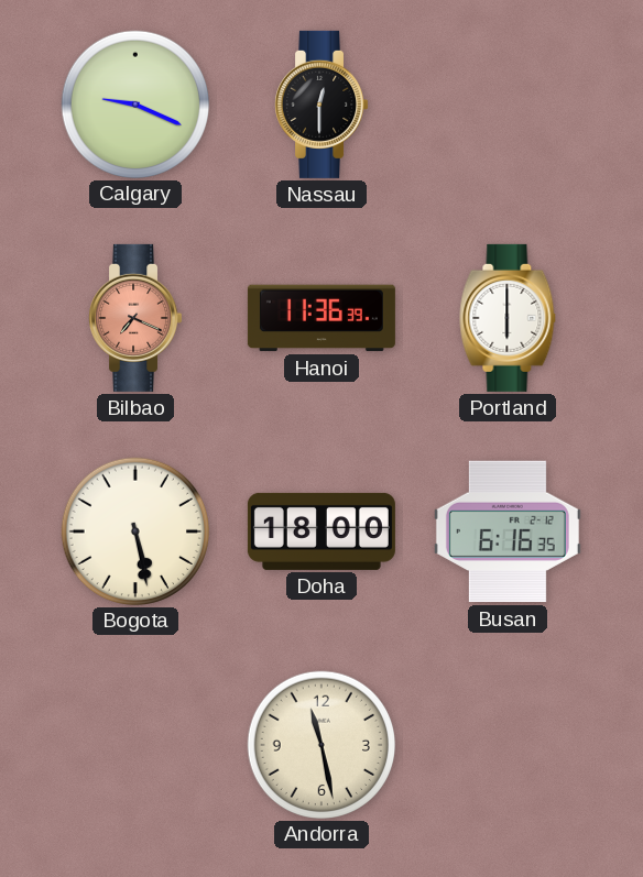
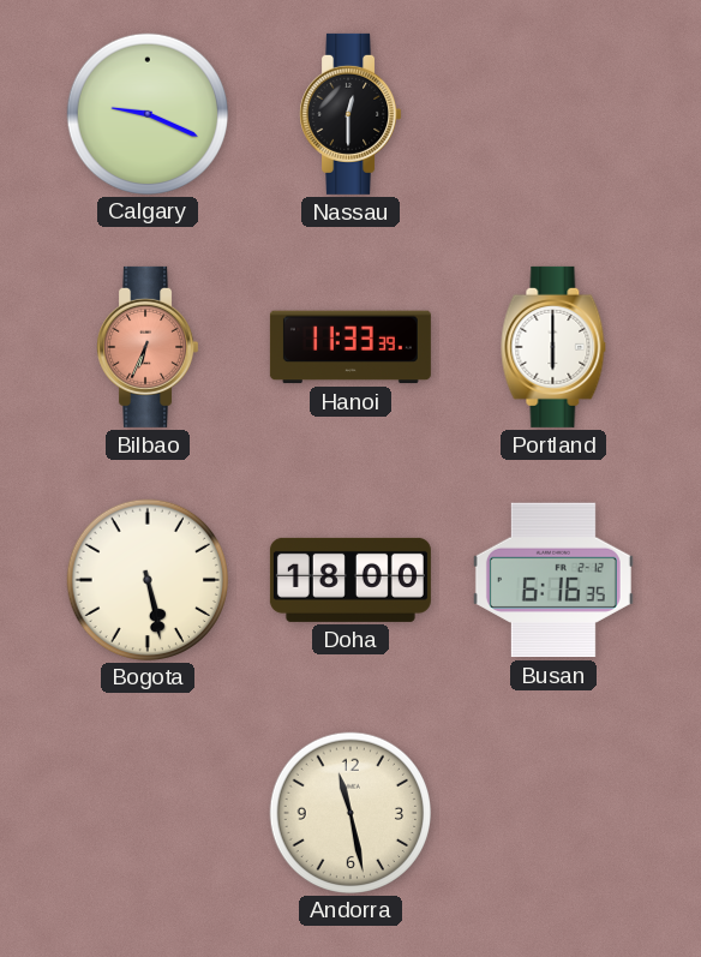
Bilbao: 7:19 -> 6:34 (148, 347)
Hanoi: 11:36 -> 11:33 (350, 347)
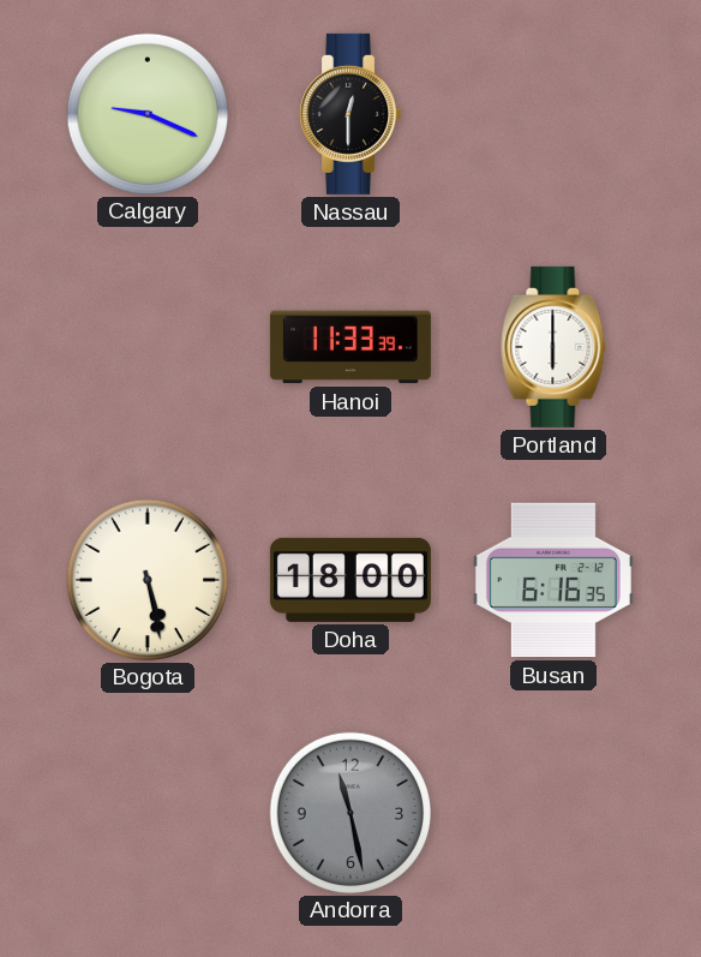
Bilbao: 6:34 -> none (148, 347)
Andorra dial: cream -> grey (349, 812)
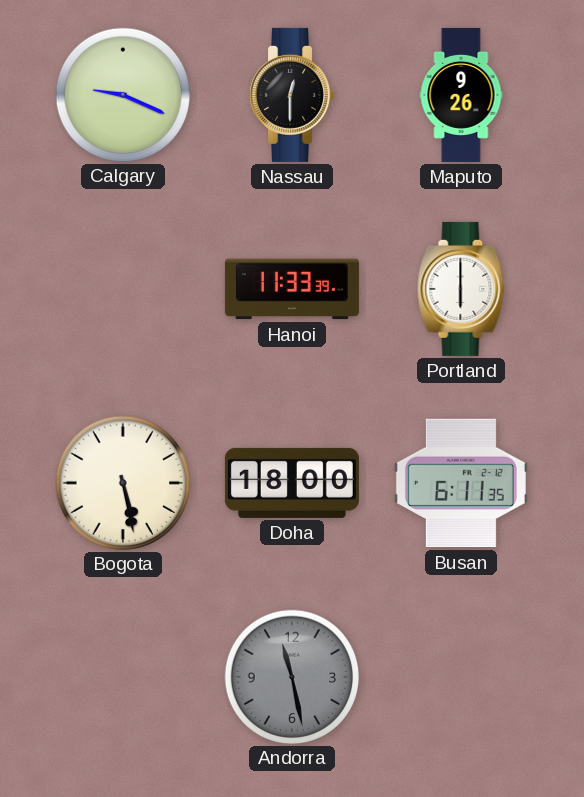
Maputo: none -> 9:26 (461, 95)
Busan: 6:16 -> 6:11 (461, 483)
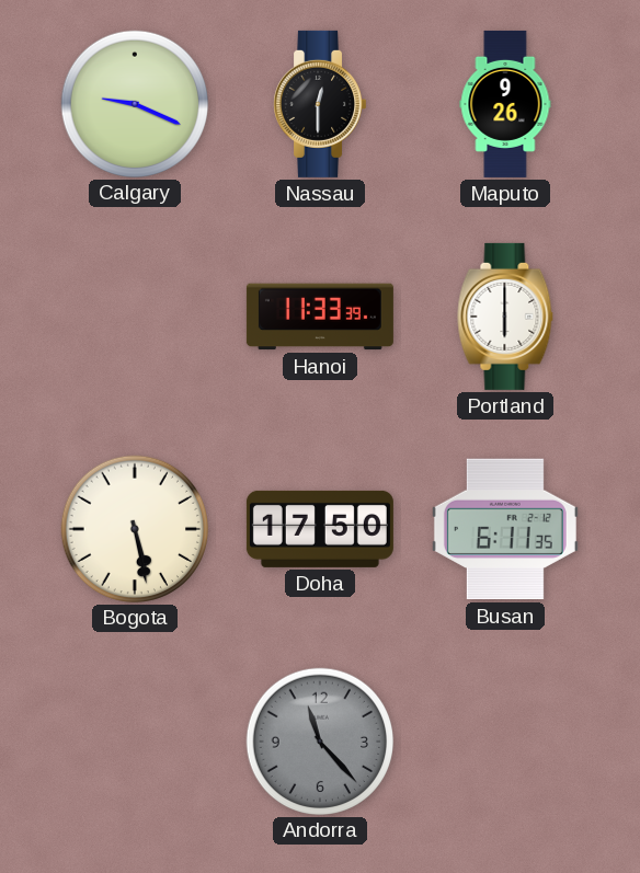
Doha: 18:00 -> 17:50 (320, 529)
Andorra: 11:28 -> 11:23 (319, 740)
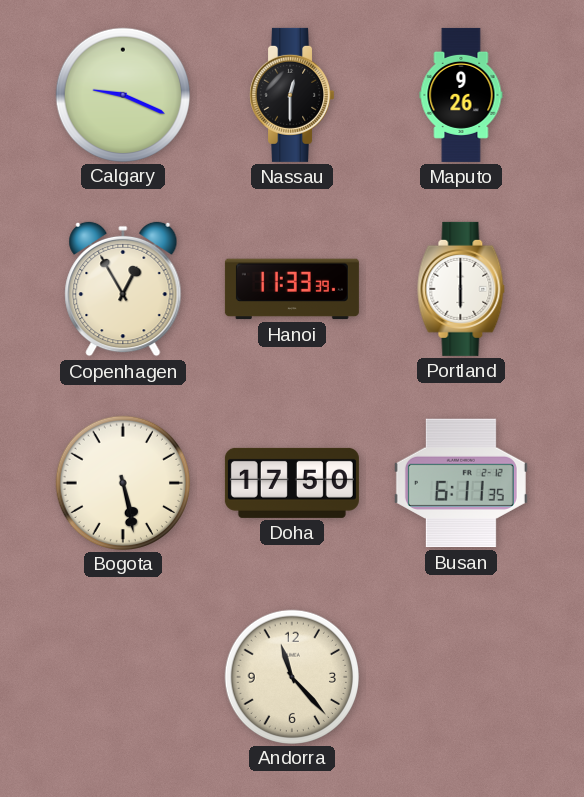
Copenhagen: none -> 12:55 (123, 289)
Andorra dial: grey -> cream (291, 676)
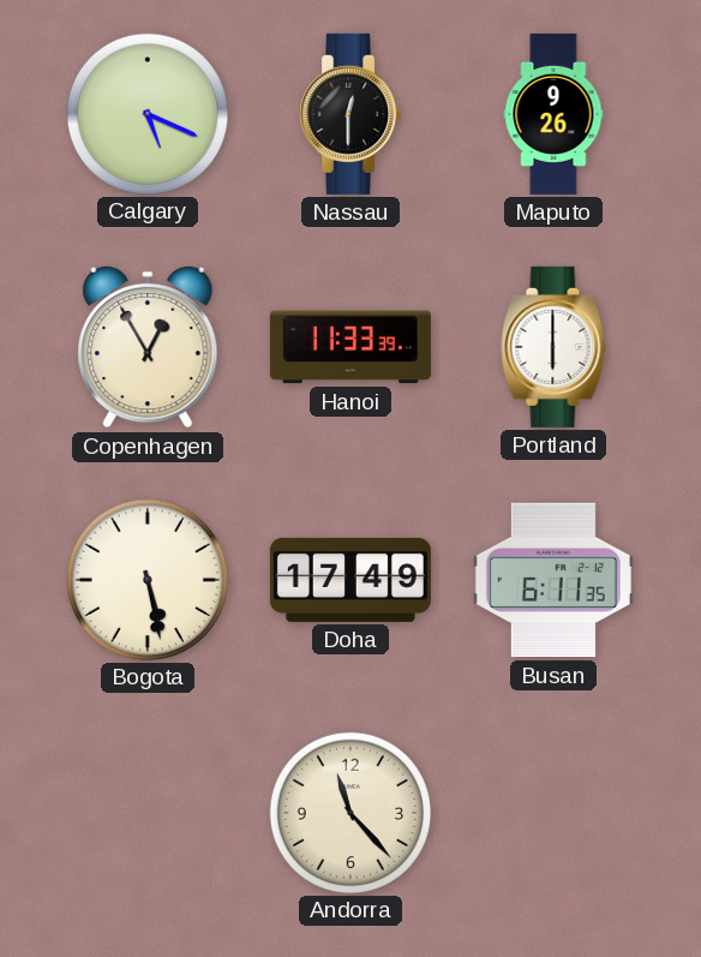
Calgary: 9:19 -> 5:19 (146, 113)
Doha: 17:50 -> 17:49 (350, 580)
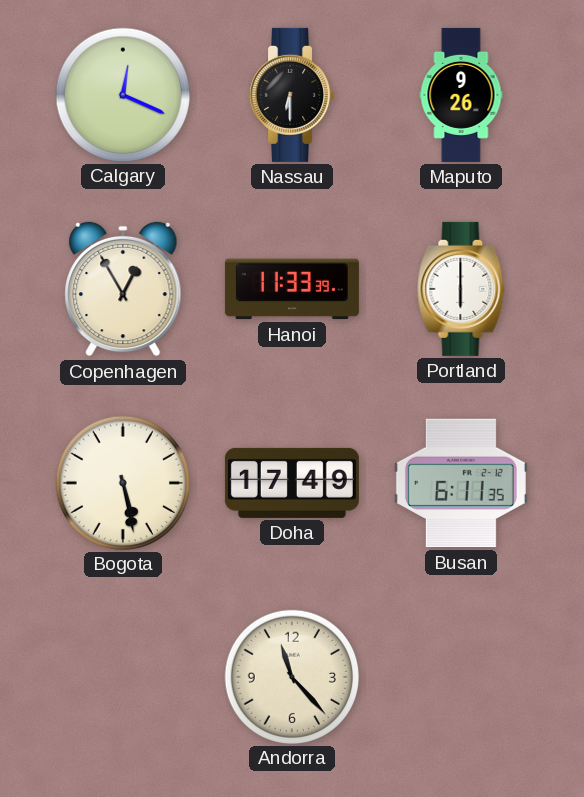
Calgary: 5:19 -> 12:19 (122, 94)
Nassau: 12:30 -> 6:30 (292, 95)
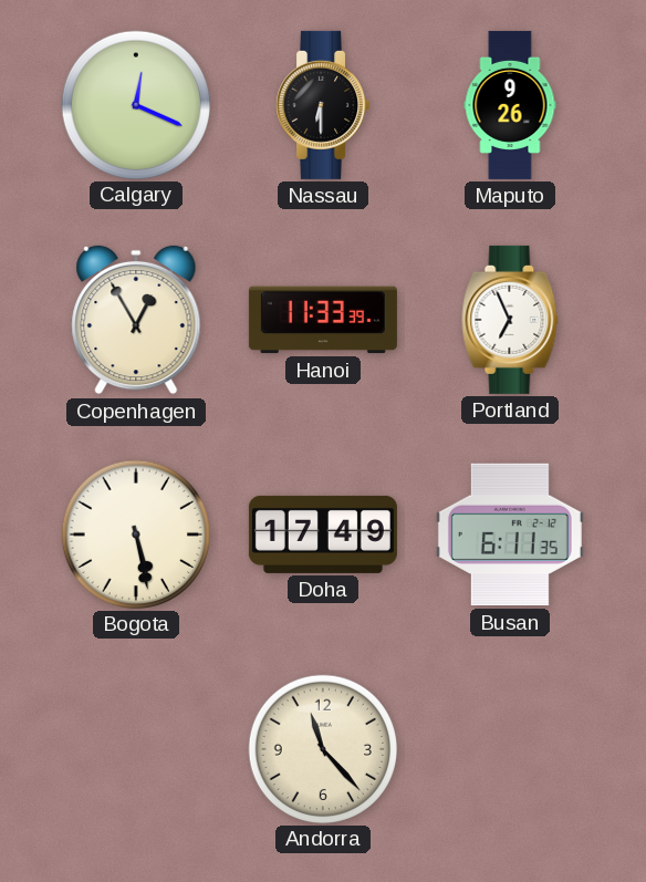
Portland: 6:00 -> 6:56 (510, 320)
